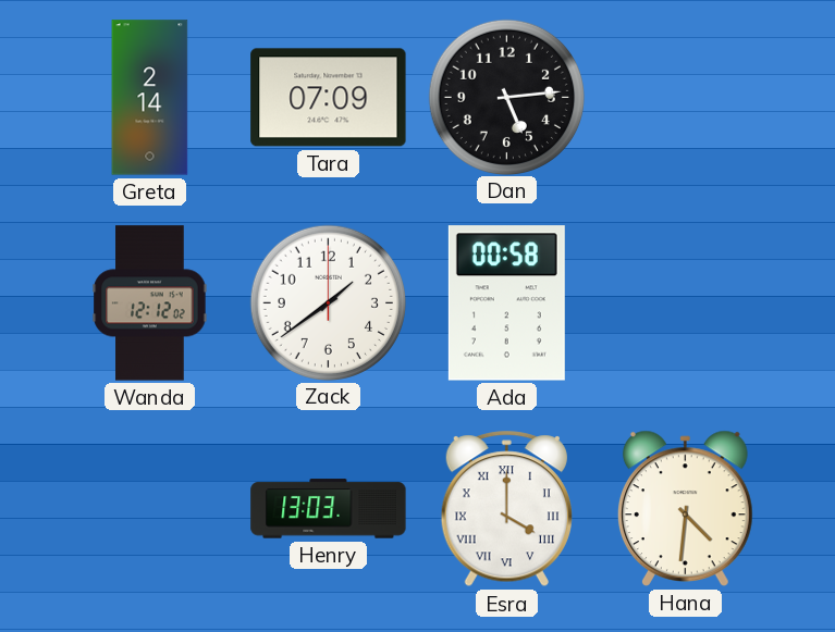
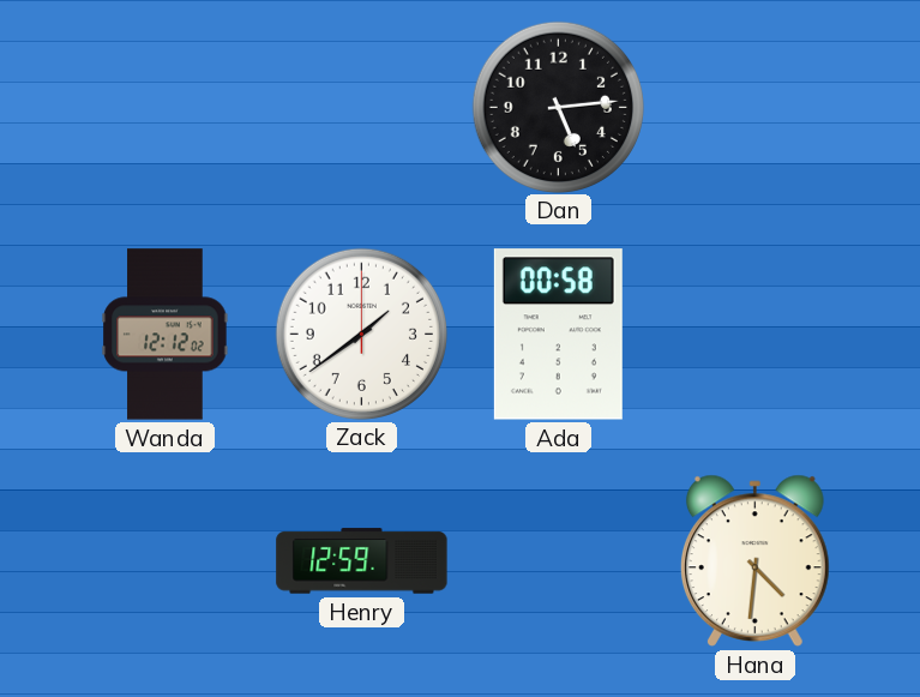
Greta: 2:14 -> none (150, 98)
Tara: 07:09 -> none (329, 98)
Henry: 13:03 -> 12:59 (362, 561)
Esra: 4:00 -> none (506, 509)
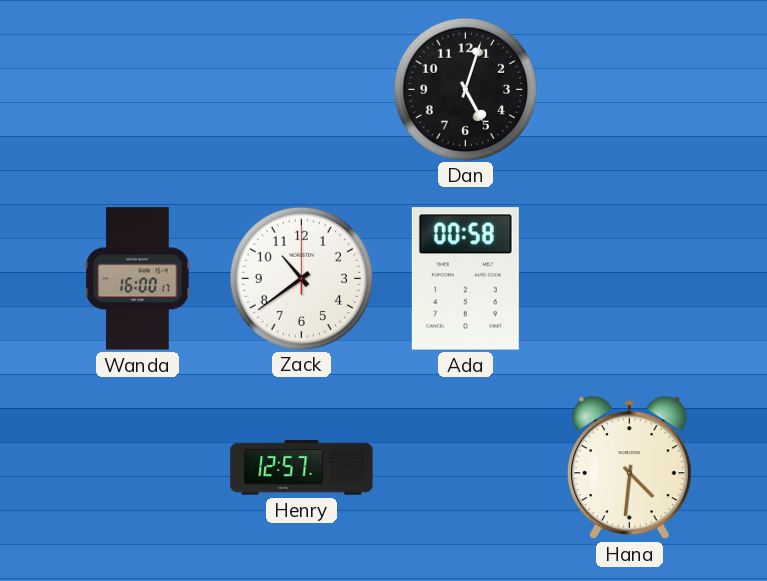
Dan: 5:14 -> 5:03 (465, 89)
Wanda: 12:12 -> 16:00 (138, 279)
Zack: 1:39 -> 10:39 (301, 278)
Henry: 12:59 -> 12:57 (302, 468)
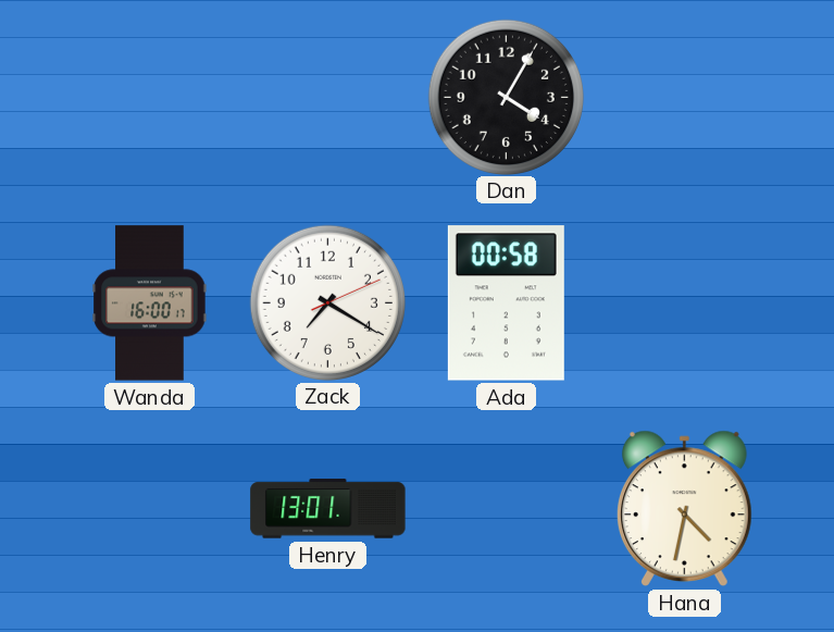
Dan: 5:03 -> 4:05 (506, 97)
Zack: 10:39 -> 7:20 (327, 302)
Henry: 12:57 -> 13:01 (328, 509)
Hana: 4:31 -> 4:32 (684, 508)
